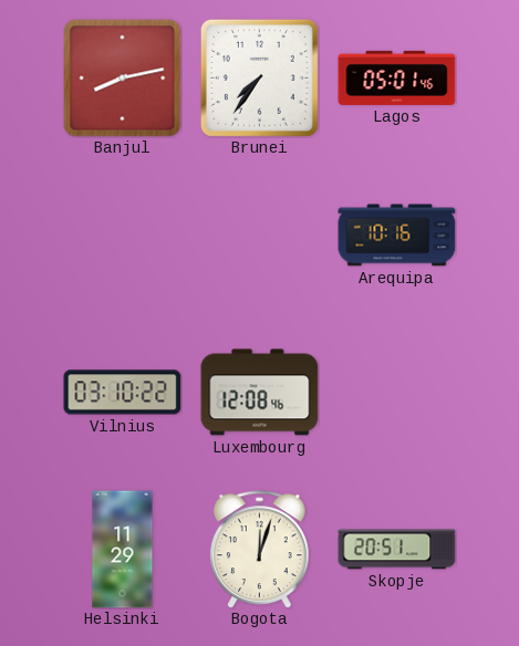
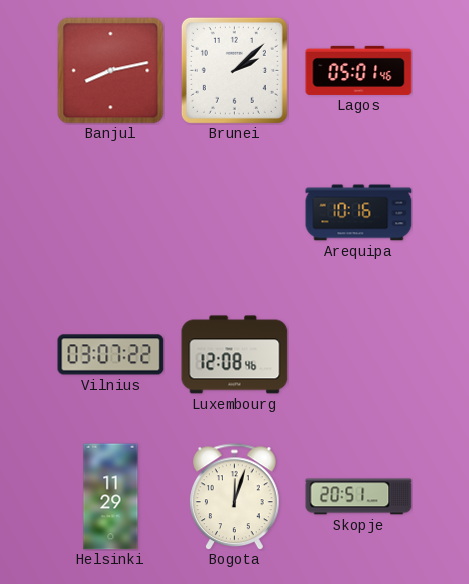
Brunei: 7:36 -> 2:08 (234, 70)
Vilnius: 03:10 -> 03:07 (111, 355)
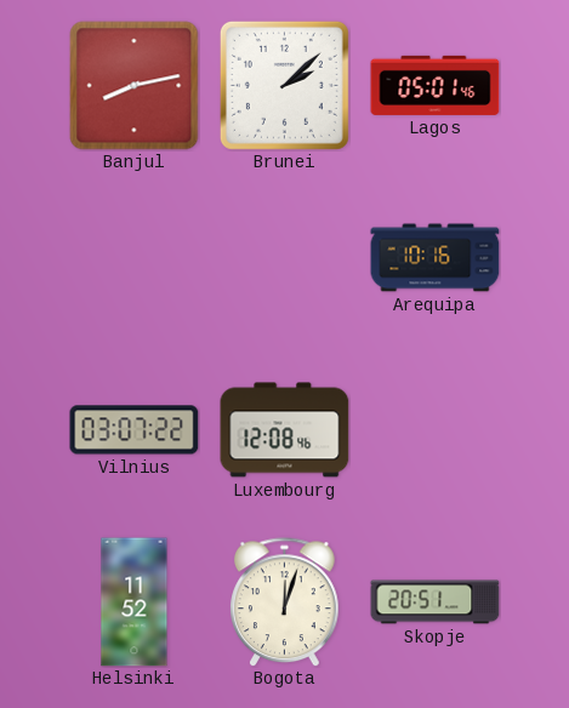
Helsinki: 11:29 -> 11:52 (135, 603)
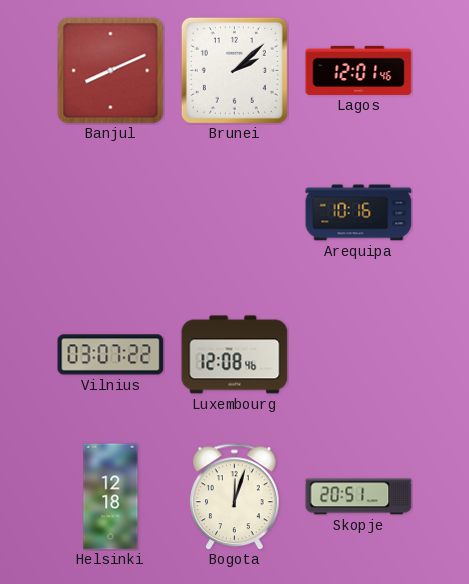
Banjul: 8:13 -> 8:11 (111, 71)
Lagos: 05:01 -> 12:01 (359, 70)
Helsinki: 11:52 -> 12:18 (111, 497)
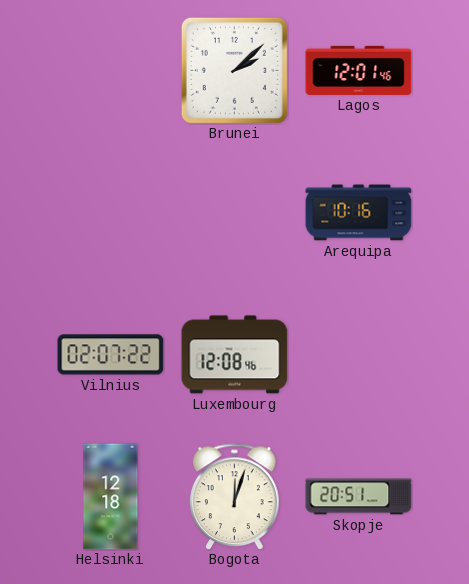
Banjul: 8:11 -> none (111, 71)
Vilnius: 03:07 -> 02:07 (111, 355)
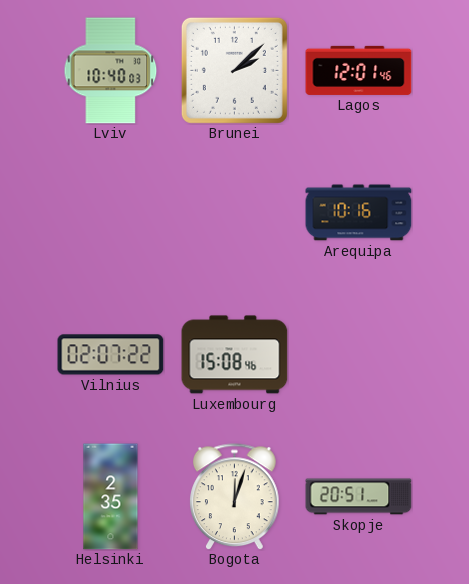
Lviv: none -> 10:40 (111, 71)
Luxembourg: 12:08 -> 15:08 (235, 355)
Helsinki: 12:18 -> 2:35 (111, 497)
